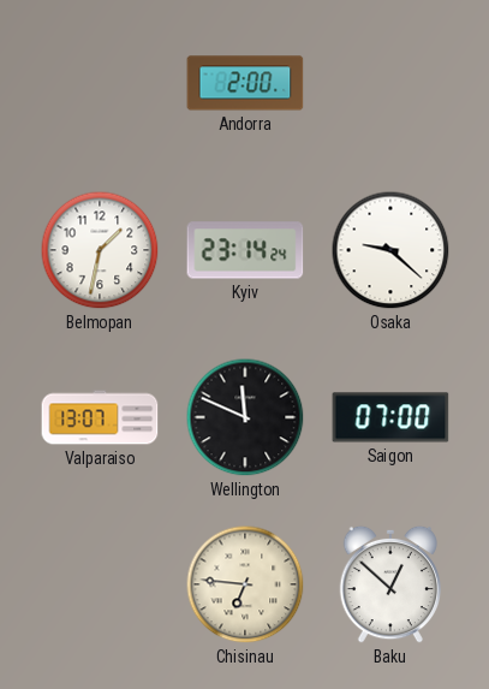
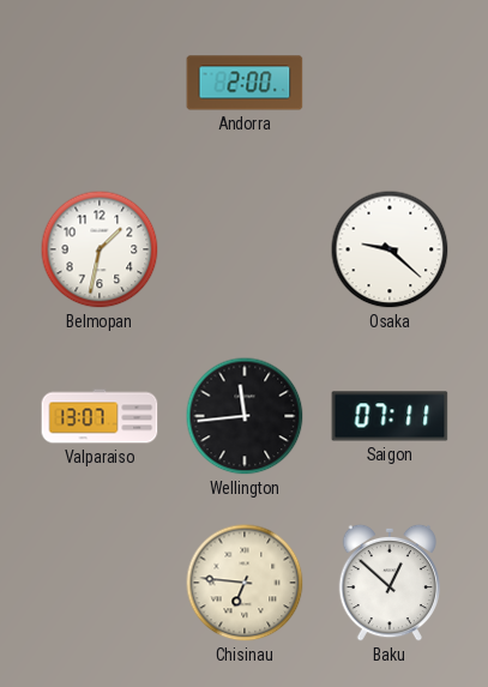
Kyiv: 23:14 -> none (245, 250)
Wellington: 11:49 -> 11:44 (245, 416)
Saigon: 07:00 -> 07:11 (390, 416)
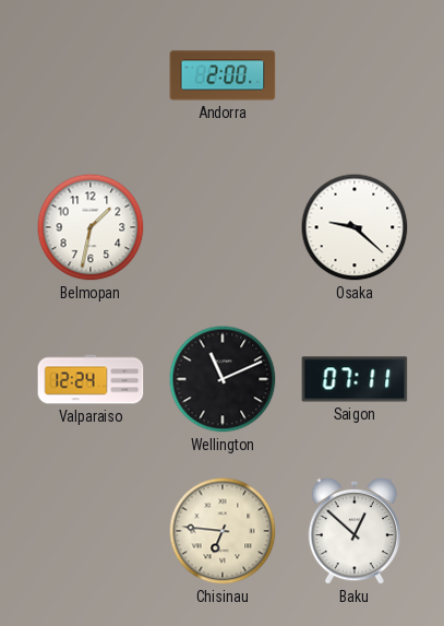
Valparaiso: 13:07 -> 12:24 (91, 379)
Wellington: 11:44 -> 11:11 (223, 379)
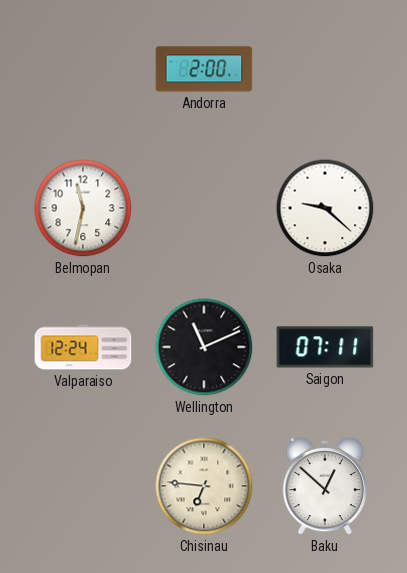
Belmopan: 1:32 -> 11:32 (83, 208)
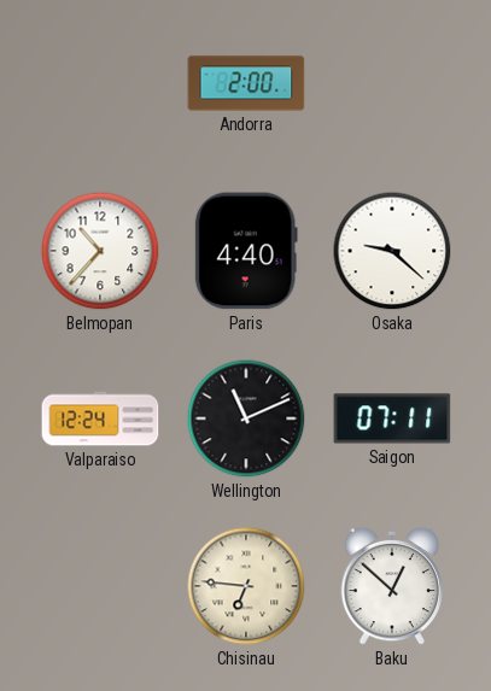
Belmopan: 11:32 -> 10:37 (100, 251)
Paris: none -> 4:40 (246, 251)
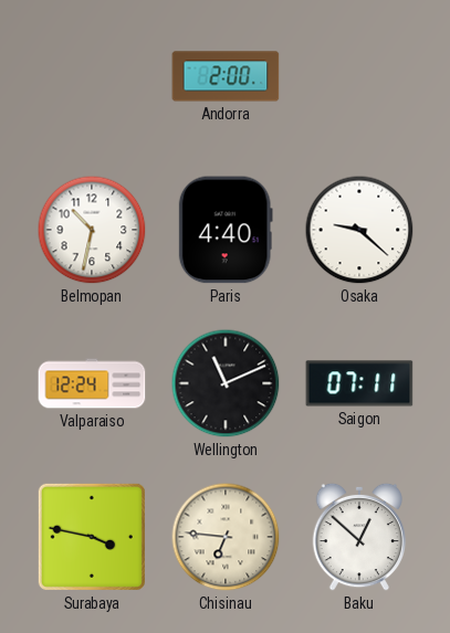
Belmopan: 10:37 -> 10:32 (92, 230)
Surabaya: none -> 3:47 (92, 537)
